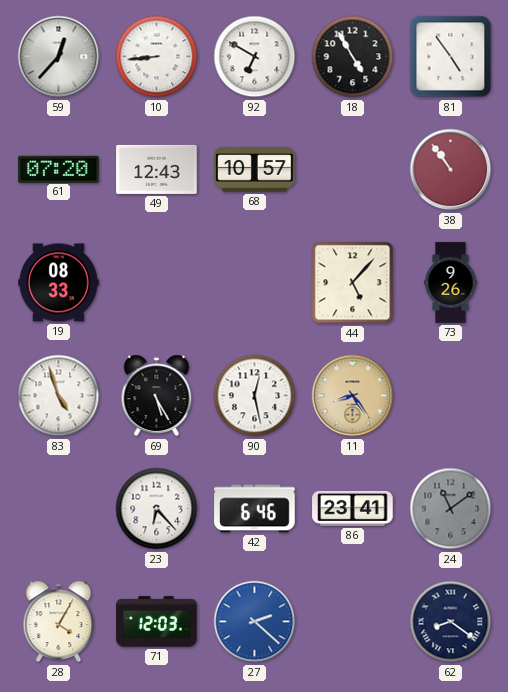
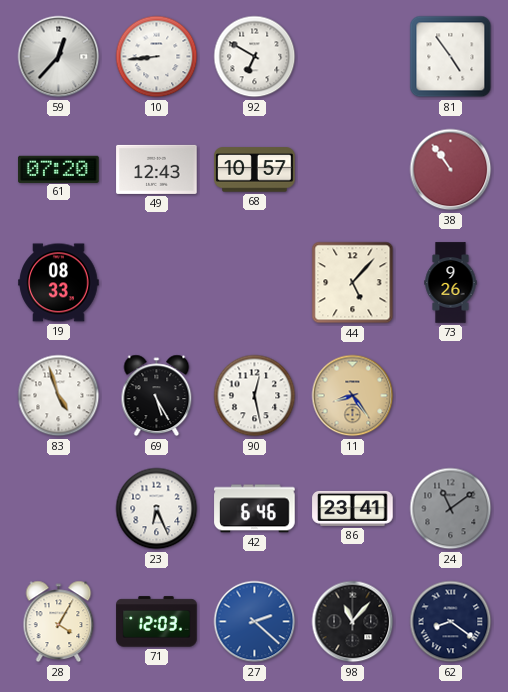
18: 4:55 -> none (353, 57)
23: 6:23 -> 6:26 (157, 509)
98: none -> 11:07 (353, 622)
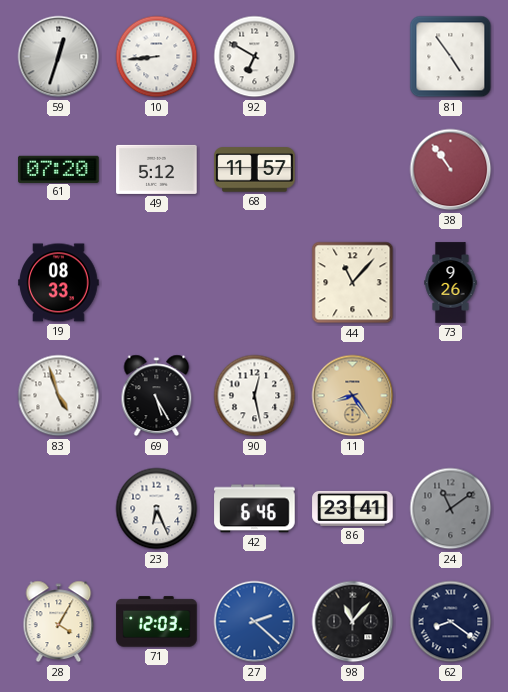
59: 12:37 -> 12:33 (59, 57)
49: 12:43 -> 5:12 (157, 169)
68: 10:57 -> 11:57 (255, 170)
44: 5:07 -> 11:07 (353, 283)
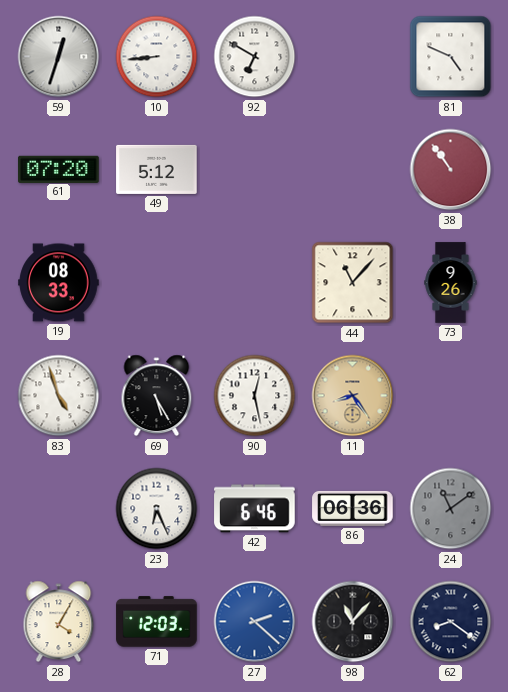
81: 4:54 -> 4:49 (451, 57)
68: 11:57 -> none (255, 170)
86: 23:41 -> 06:36 (353, 508)
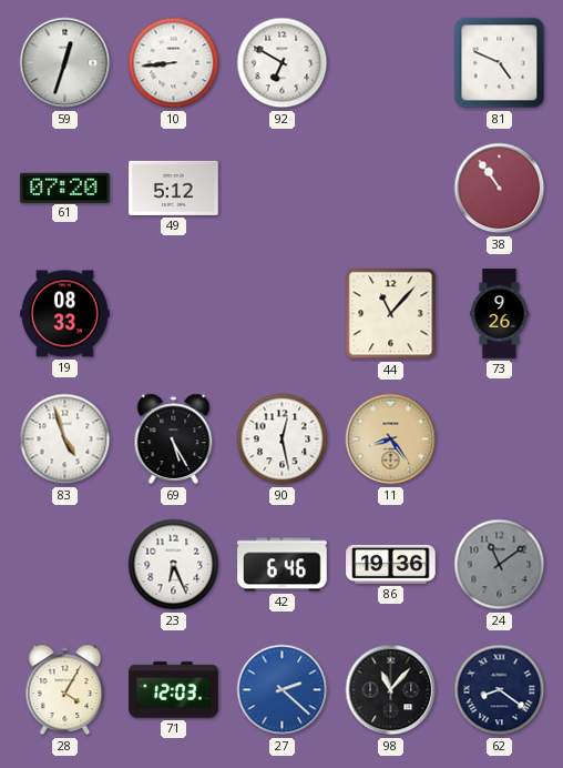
86: 06:36 -> 19:36 (391, 564)
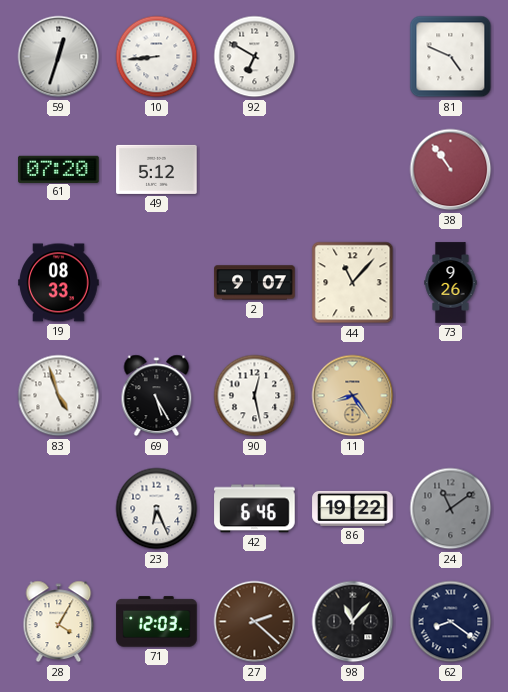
2: none -> 9:07 (255, 283)
86: 19:36 -> 19:22 (353, 508)
27 dial: blue -> brown (255, 622)
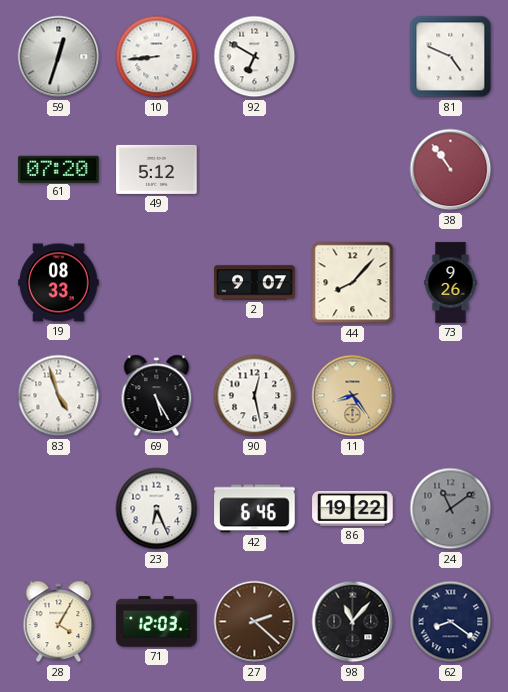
44: 11:07 -> 8:07 (353, 283)
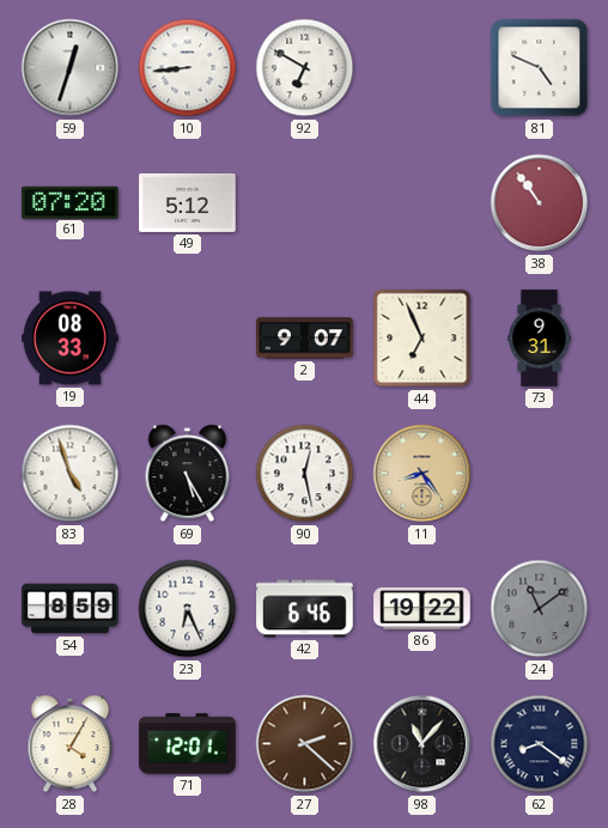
44: 8:07 -> 6:56 (422, 339)
73: 9:26 -> 9:31 (540, 339)
54: none -> 8:59 (71, 609)
71: 12:03 -> 12:01 (188, 744)
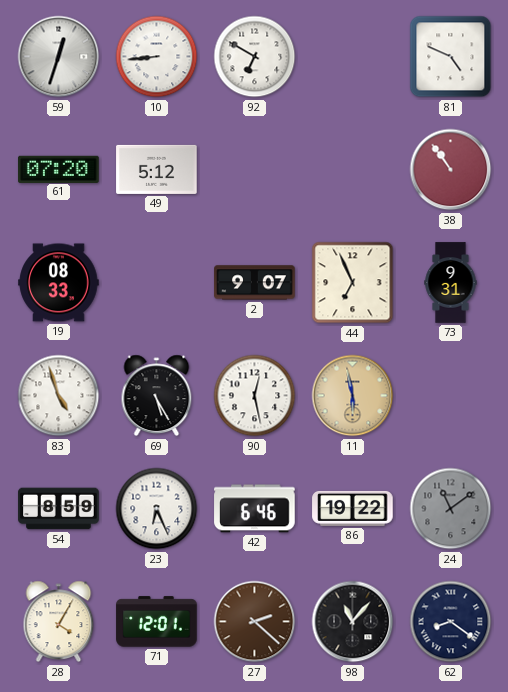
11: 8:24 -> 5:58 (353, 396)
